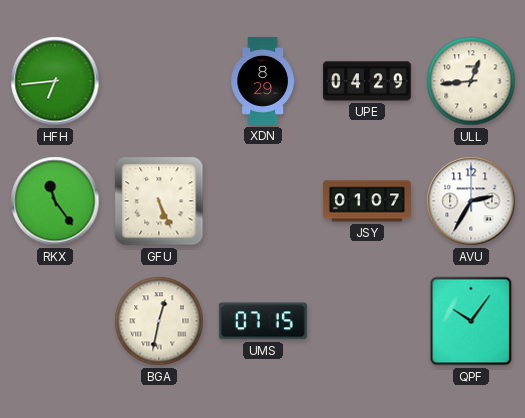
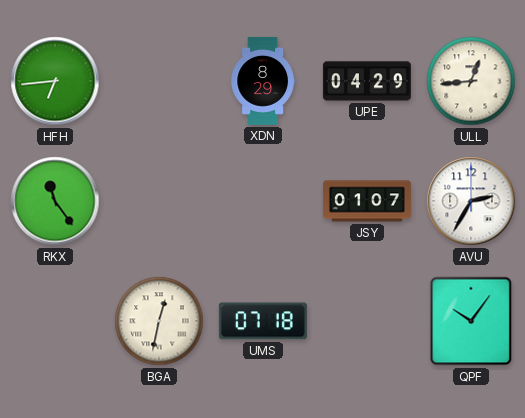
GFU: 5:26 -> none (159, 201)
UMS: 07:15 -> 07:18 (263, 321)
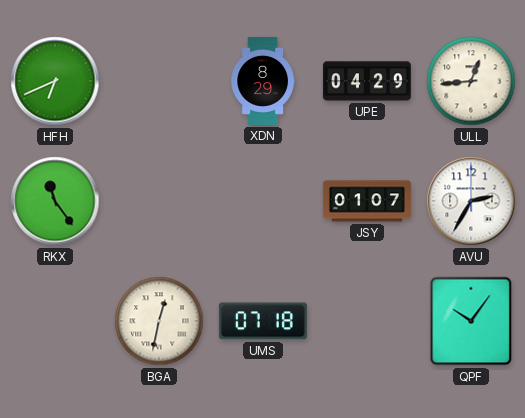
HFH: 6:44 -> 6:41 (55, 81)
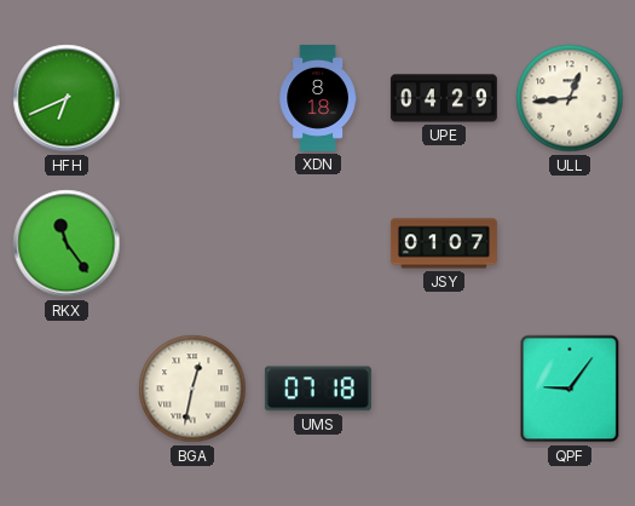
XDN: 8:29 -> 8:18 (318, 98)
AVU: 2:35 -> none (471, 201)
QPF: 10:06 -> 9:06 (570, 389)
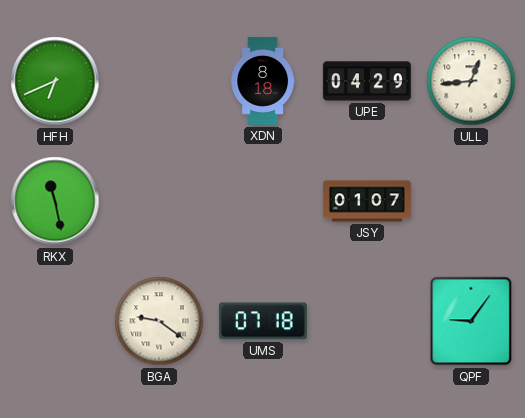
RKX: 11:24 -> 11:28 (55, 201)
BGA: 12:32 -> 9:21 (159, 321)
